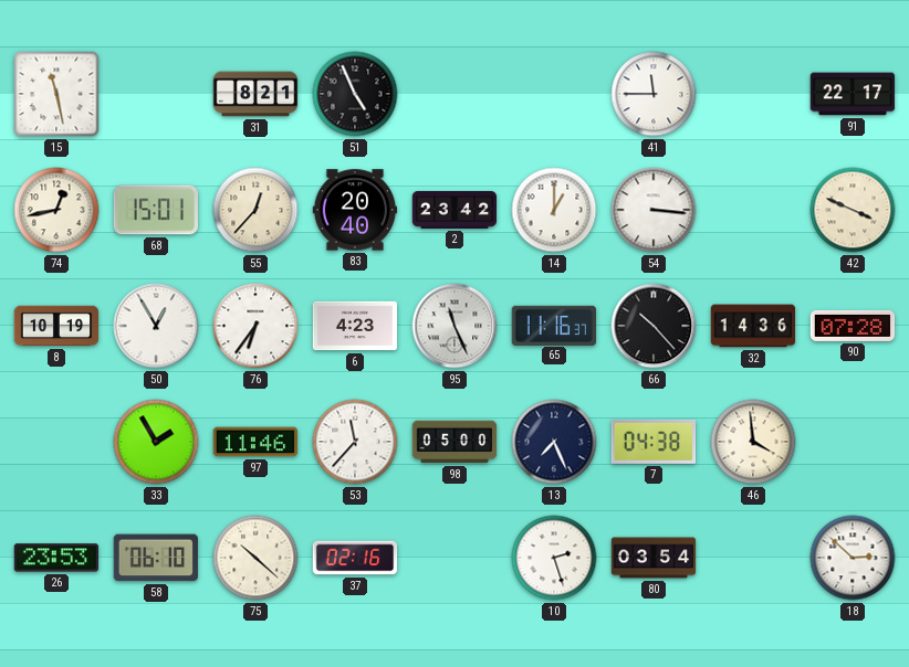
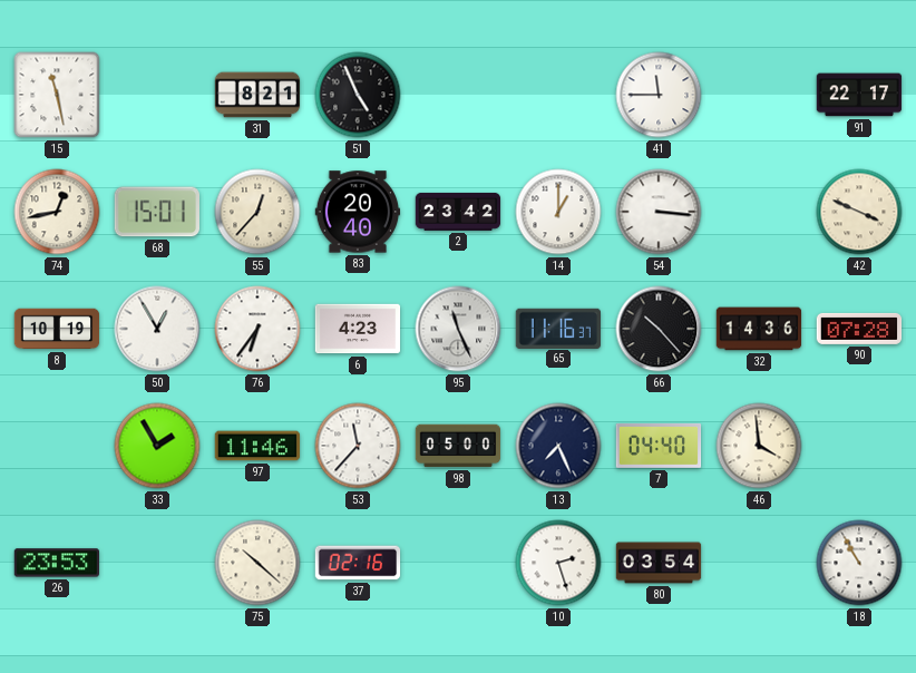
7: 04:38 -> 04:40 (659, 446)
58: 06:10 -> none (156, 558)
18: 2:52 -> 10:55 (859, 563)
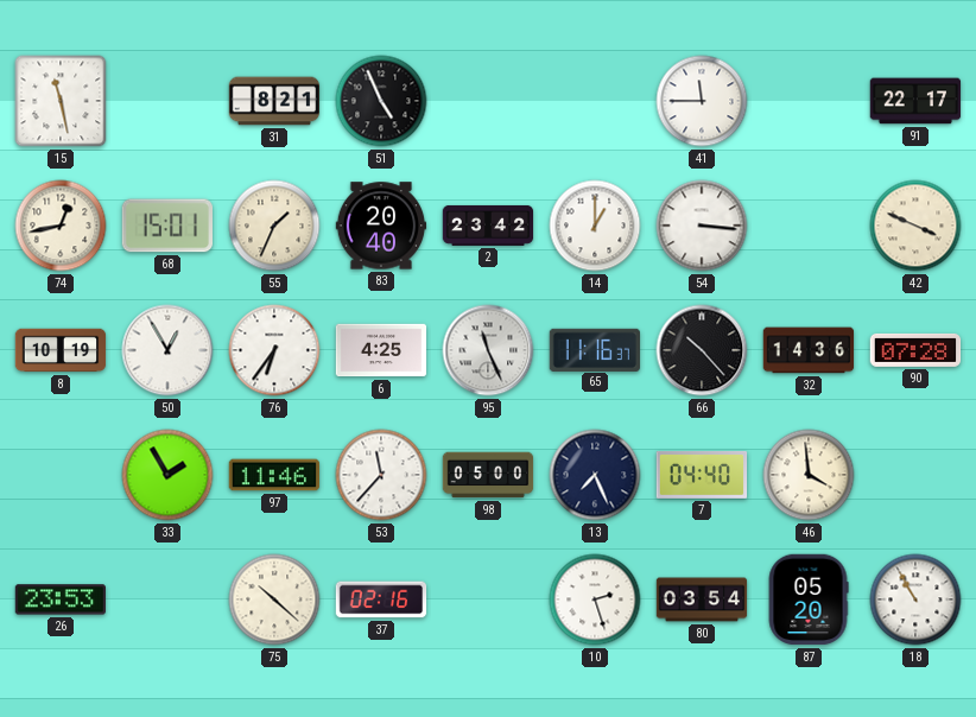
55: 12:37 -> 1:34 (274, 226)
6: 4:23 -> 4:25 (381, 350)
87: none -> 05:20 (809, 599)
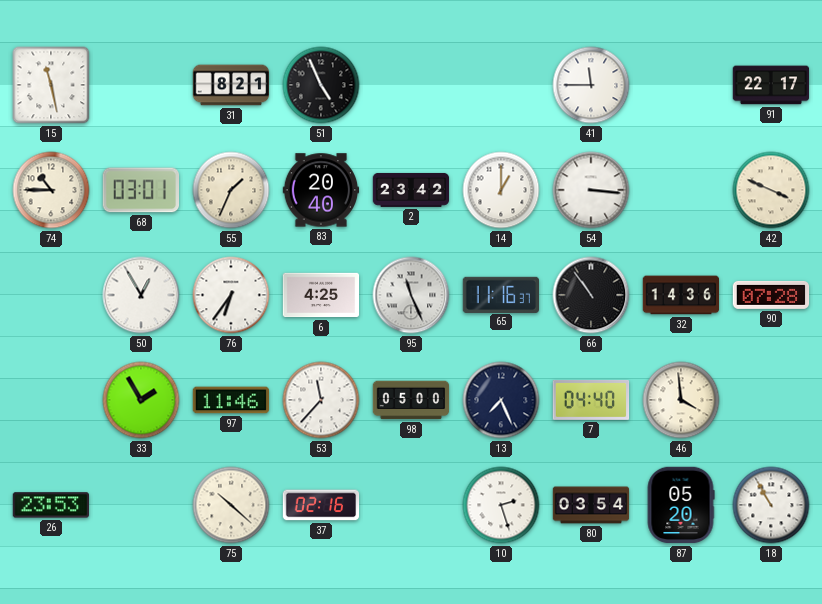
74: 12:43 -> 10:45 (51, 190)
68: 15:01 -> 03:01 (140, 190)
8: 10:19 -> none (61, 350)
66: 10:23 -> 10:54 (591, 295)
